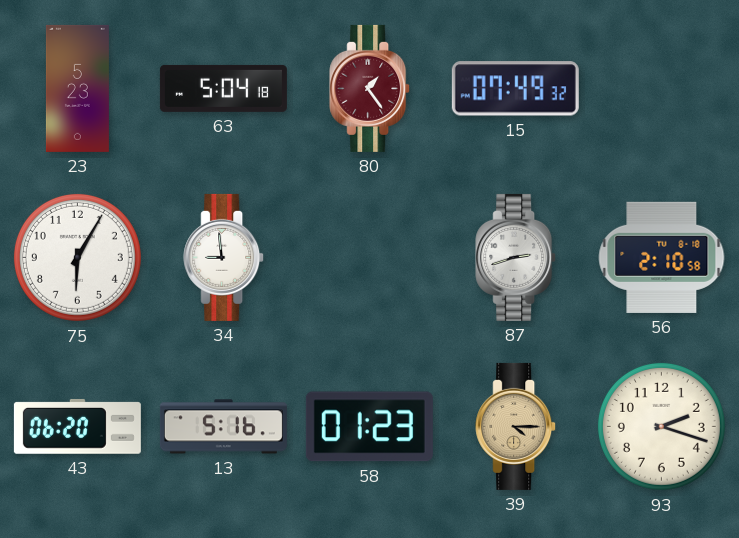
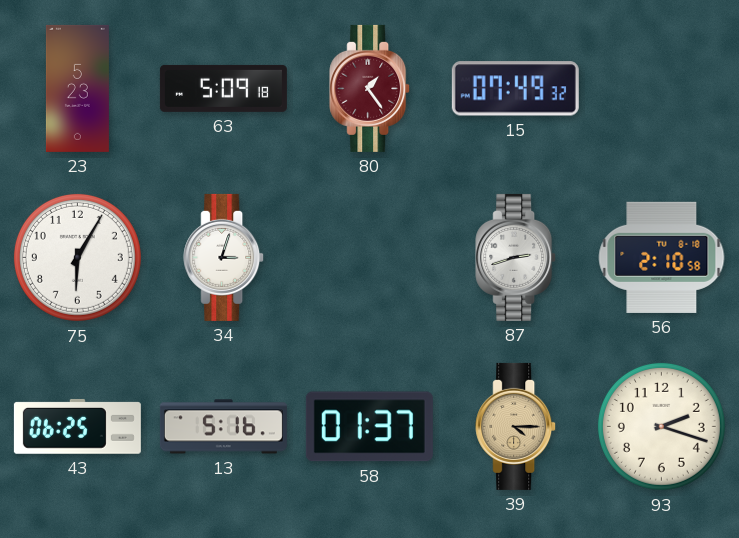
63: 5:04 -> 5:09 (223, 88)
34: 8:59 -> 3:03 (224, 257)
43: 06:20 -> 06:25 (77, 426)
58: 01:23 -> 01:37 (369, 427)
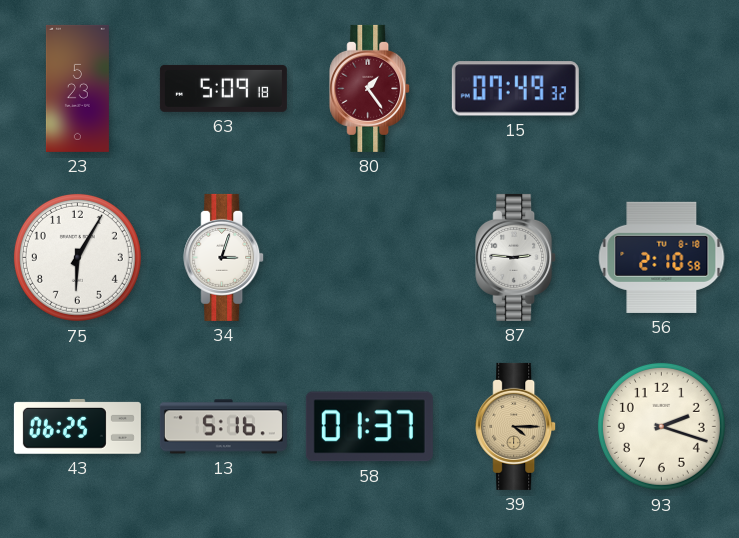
87: 2:42 -> 2:46 (516, 257)
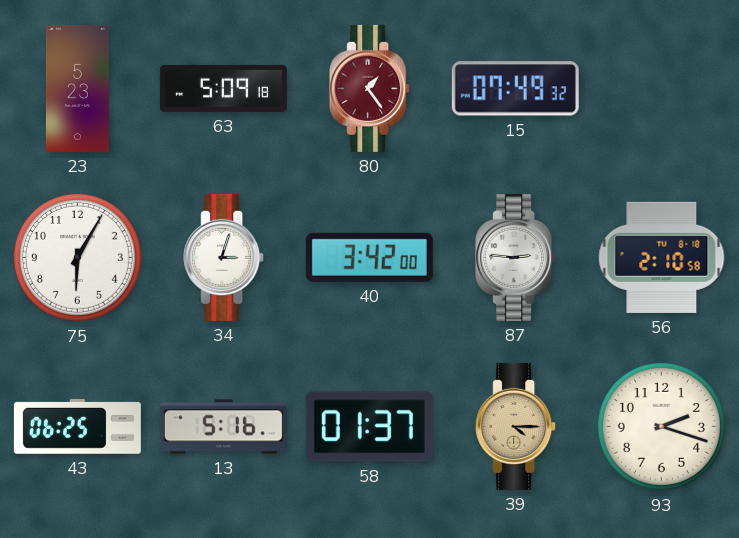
40: none -> 3:42 (369, 257)
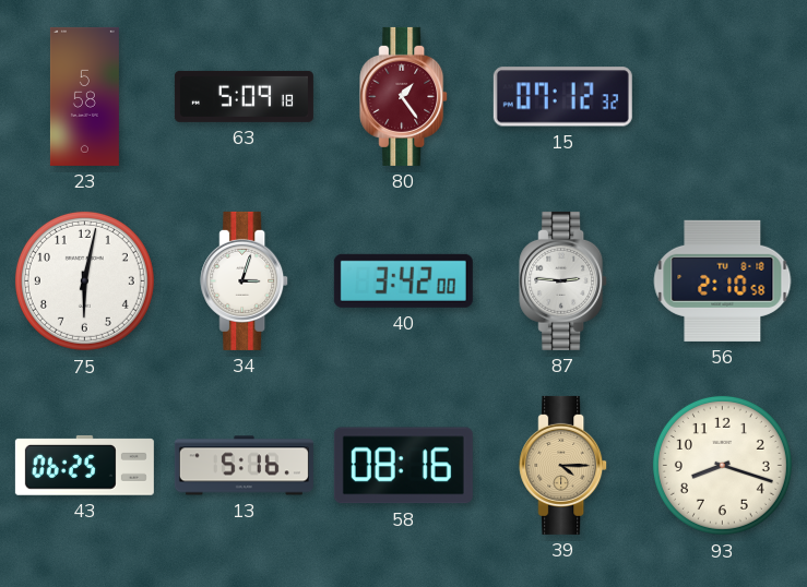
23: 5:23 -> 5:58 (84, 96)
15: 07:49 -> 07:12 (562, 97)
75: 6:05 -> 6:02 (84, 280)
58: 01:37 -> 08:16 (403, 466)
93: 2:18 -> 8:18 (722, 465)
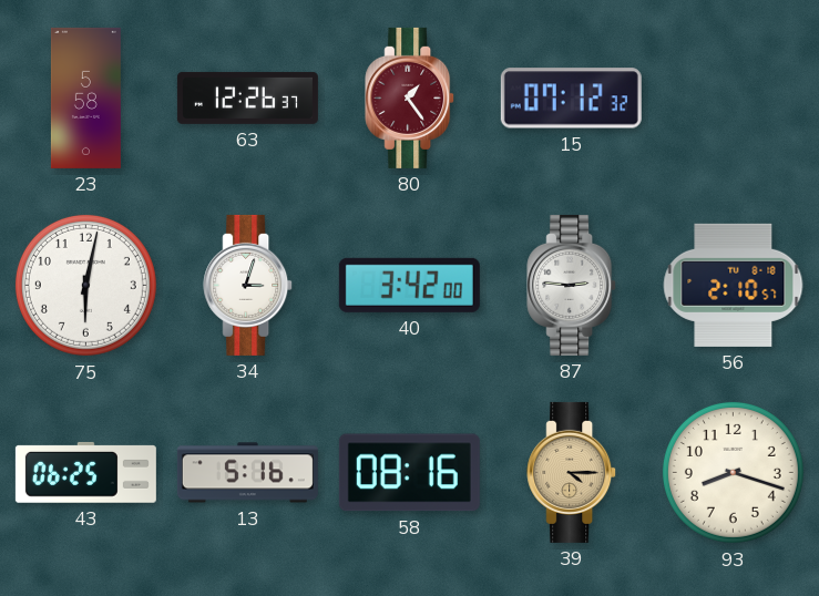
63: 5:09 -> 12:26 (247, 97)
56: 2:10:58 -> 2:10:57 (734, 285)
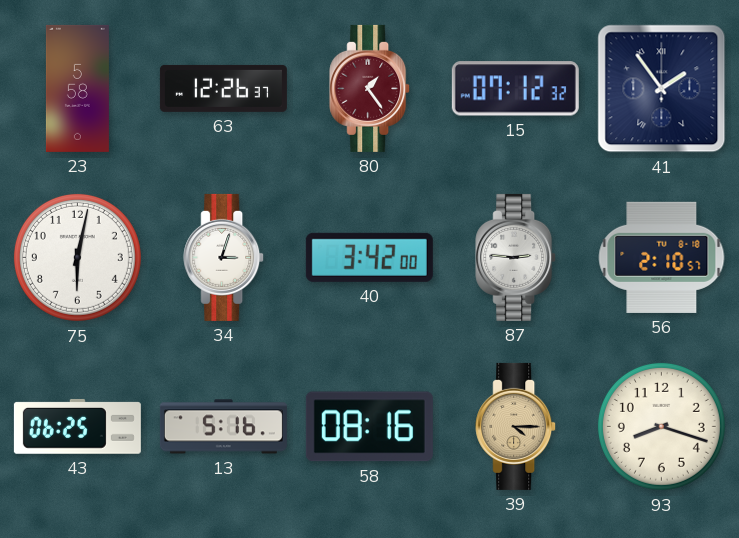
41: none -> 1:54 (662, 89)
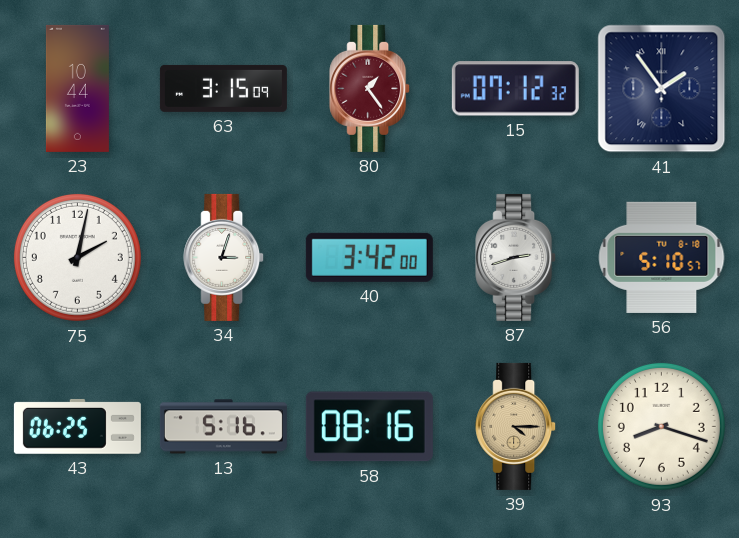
23: 5:58 -> 10:44 (77, 88)
63: 12:26 -> 3:15 (223, 88)
75: 6:02 -> 2:02 (77, 257)
87: 2:46 -> 2:42 (516, 257)
56: 2:10 -> 5:10 (662, 257)
